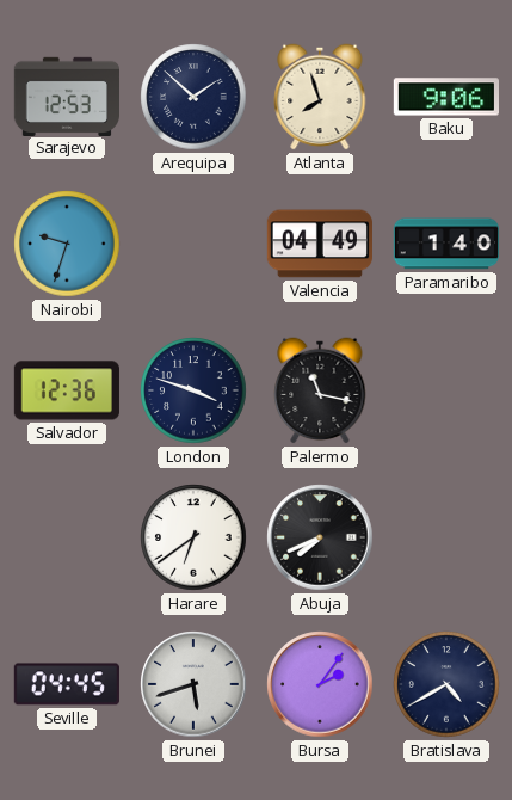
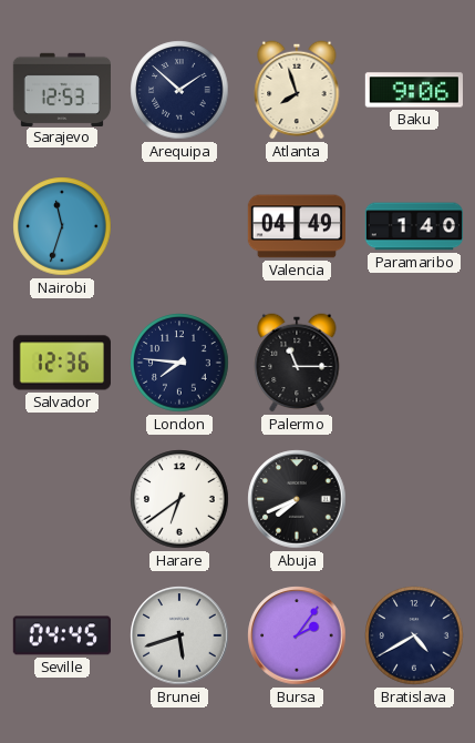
Nairobi: 9:33 -> 11:33 (62, 226)
London: 3:48 -> 7:46 (179, 363)
Palermo: 11:17 -> 11:15 (297, 363)
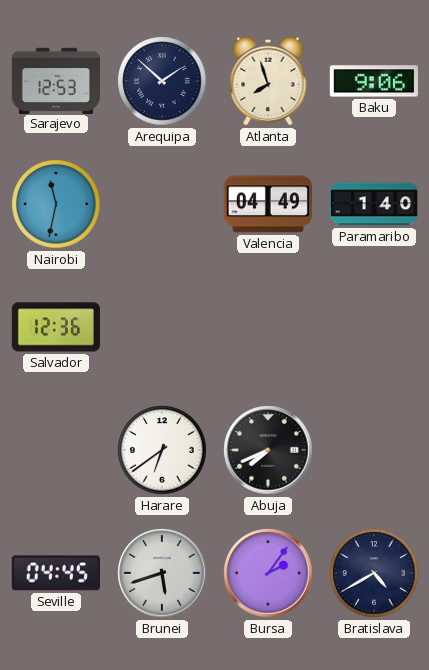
Nairobi: 11:33 -> 11:32 (56, 204)
London: 7:46 -> none (179, 363)
Palermo: 11:15 -> none (297, 363)
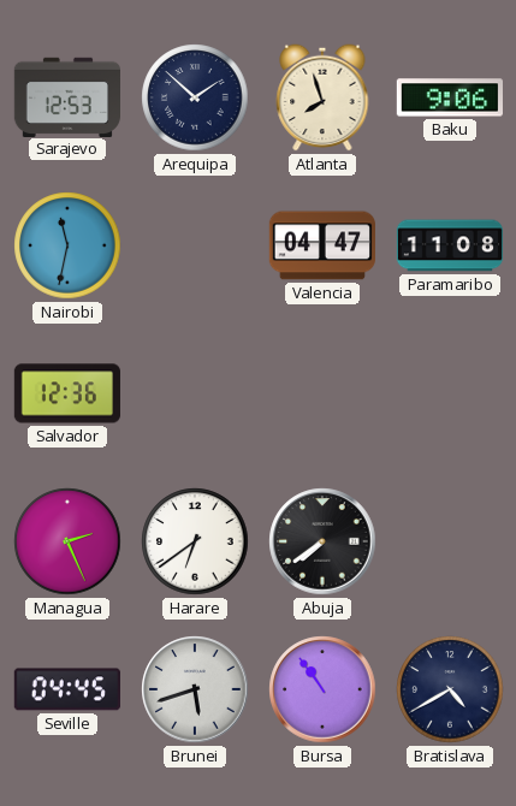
Valencia: 04:49 -> 04:47 (321, 245)
Paramaribo: 1:40 -> 11:08 (449, 245)
Managua: none -> 2:26 (67, 541)
Abuja: 7:41 -> 7:39 (322, 541)
Bursa: 2:06 -> 10:54 (322, 689)
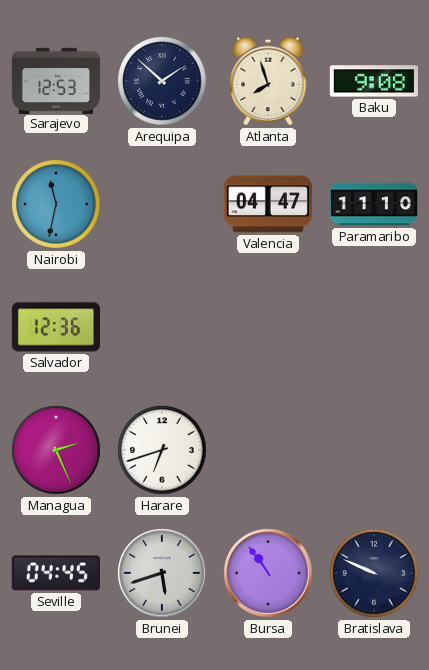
Baku: 9:06 -> 9:08 (373, 81)
Paramaribo: 11:08 -> 11:10 (373, 204)
Harare: 6:39 -> 6:42 (162, 450)
Abuja: 7:39 -> none (322, 541)
Bratislava: 4:40 -> 9:49 (374, 573)
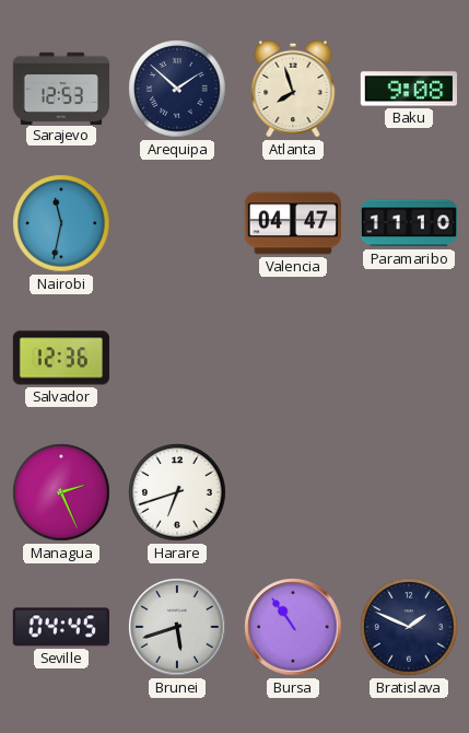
Bratislava: 9:49 -> 1:49 (409, 627)
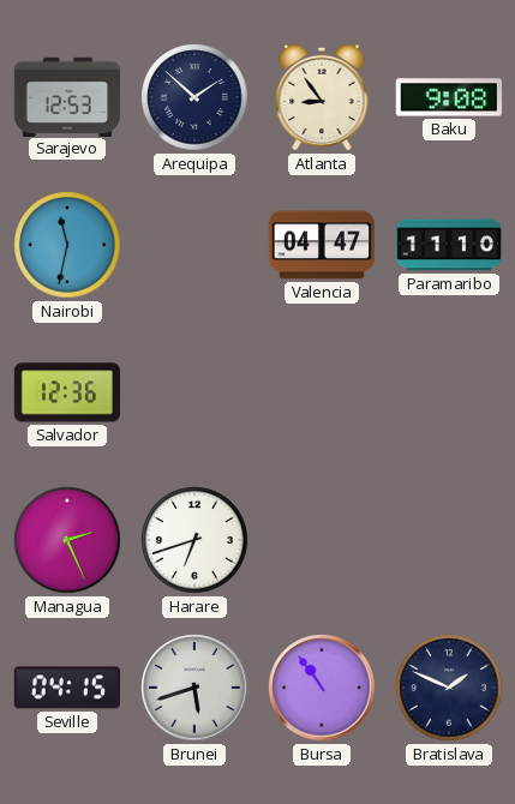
Atlanta: 7:57 -> 8:54 (322, 97)
Seville: 04:45 -> 04:15 (67, 688)
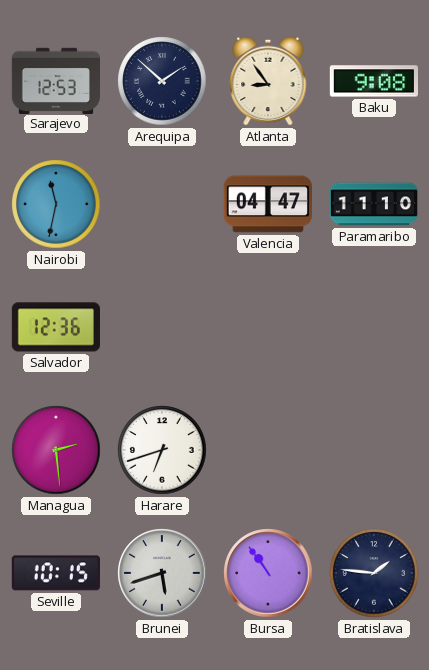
Managua: 2:26 -> 2:29 (56, 450)
Seville: 04:15 -> 10:15 (56, 573)
Bratislava: 1:49 -> 1:46 (374, 573)
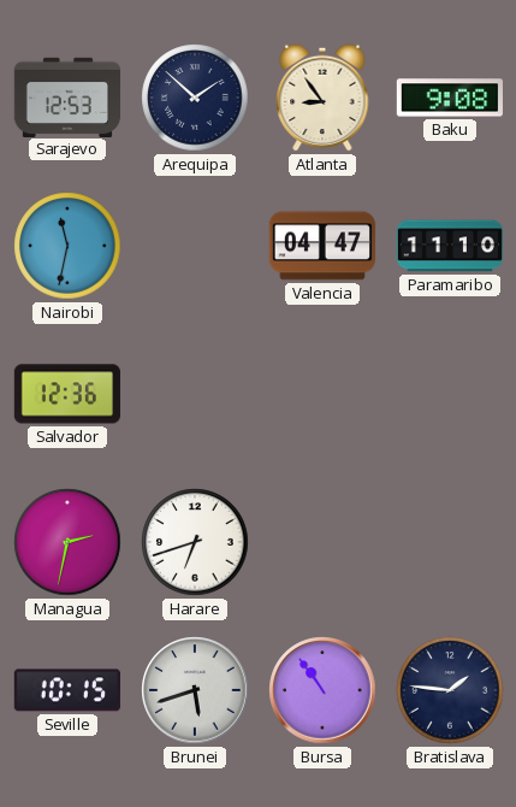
Managua: 2:29 -> 2:32 (67, 542)
